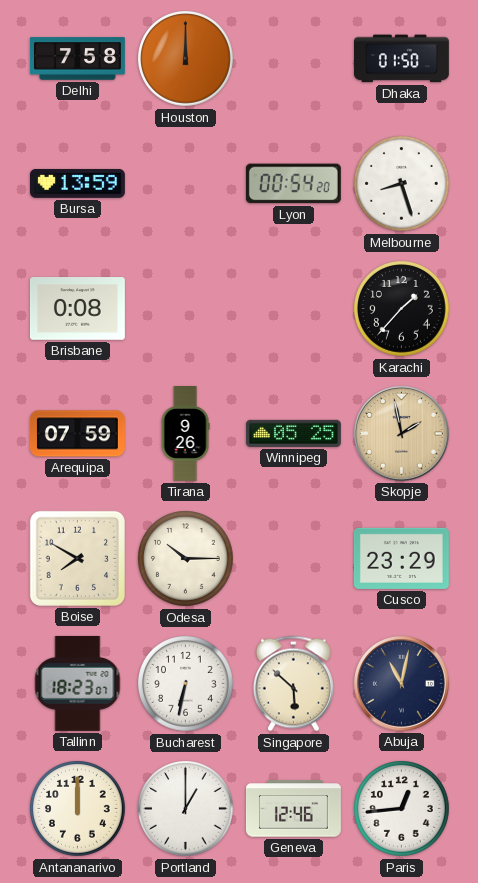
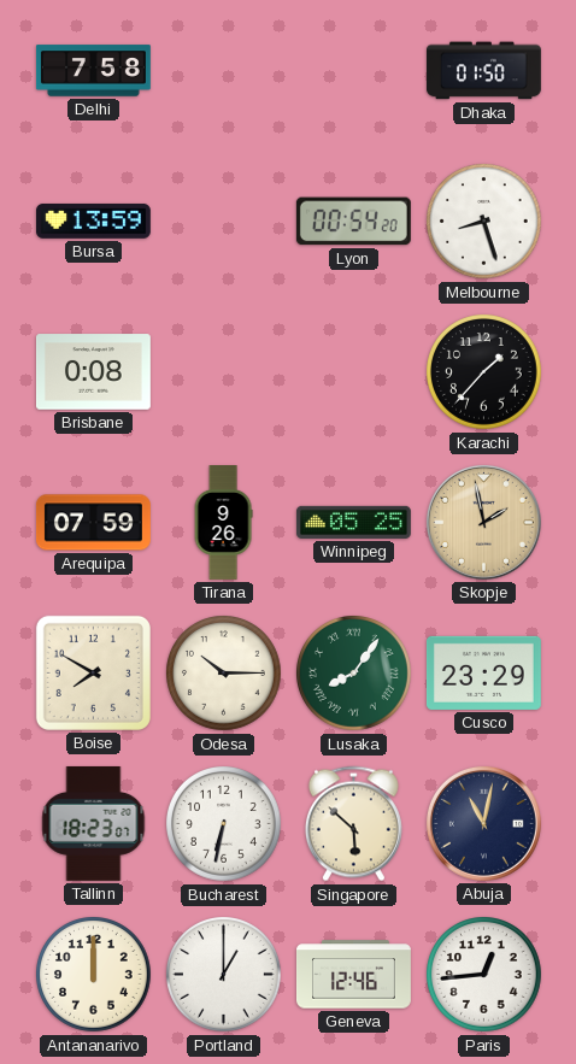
Houston: 12:00 -> none (186, 59)
Lusaka: none -> 8:06 (354, 674)
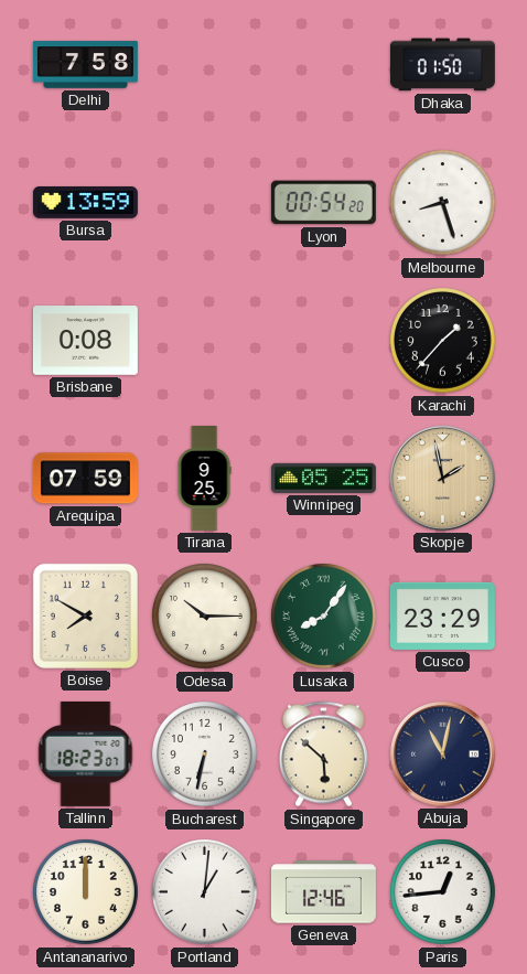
Tirana: 9:26 -> 9:25 (204, 479)
Portland: 1:00 -> 1:01 (205, 892)
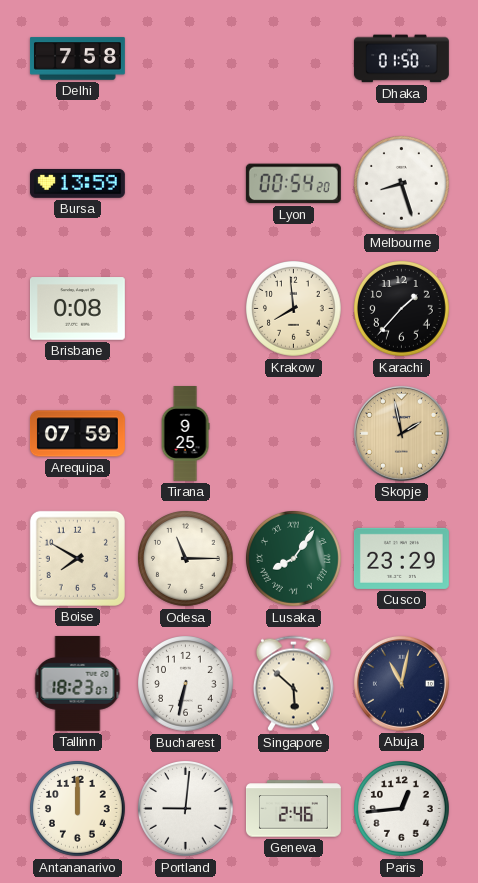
Krakow: none -> 7:59 (294, 309)
Winnipeg: 05:25 -> none (323, 478)
Odesa: 10:15 -> 11:15 (186, 559)
Portland: 1:01 -> 9:01 (186, 809)
Geneva: 12:46 -> 2:46 (294, 809)
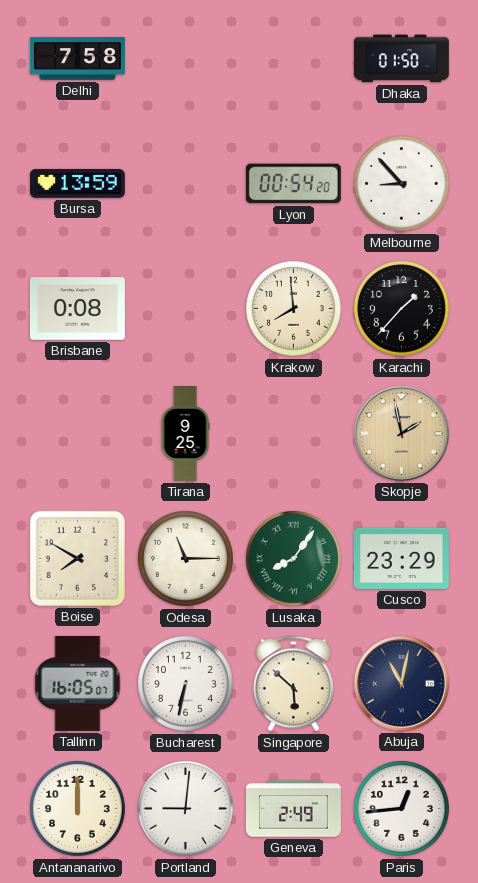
Melbourne: 8:27 -> 8:53 (402, 184)
Arequipa: 07:59 -> none (77, 434)
Tallinn: 18:23 -> 16:05 (78, 683)
Geneva: 2:46 -> 2:49 (294, 809)
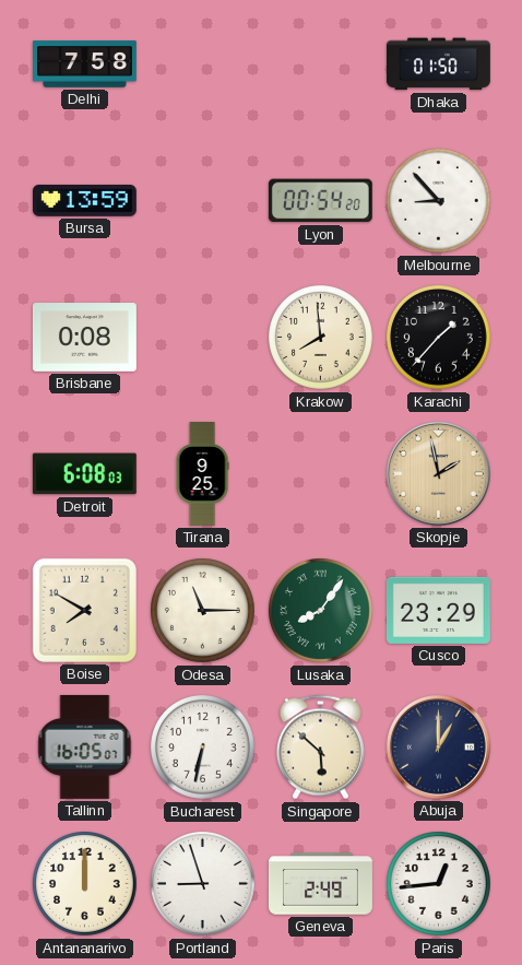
Detroit: none -> 6:08 (84, 474)
Abuja: 11:02 -> 1:00 (438, 746)
Portland: 9:01 -> 8:57 (203, 884)
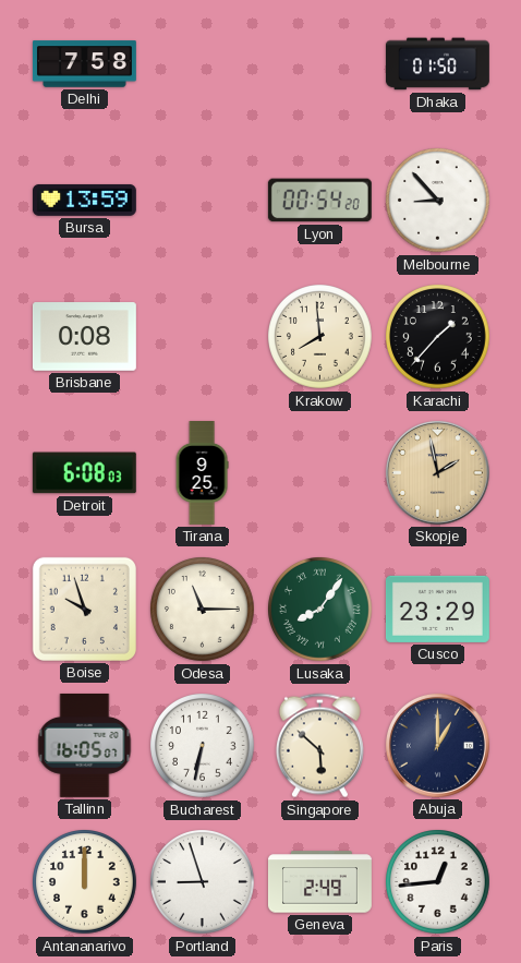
Boise: 7:50 -> 9:57 (84, 609)
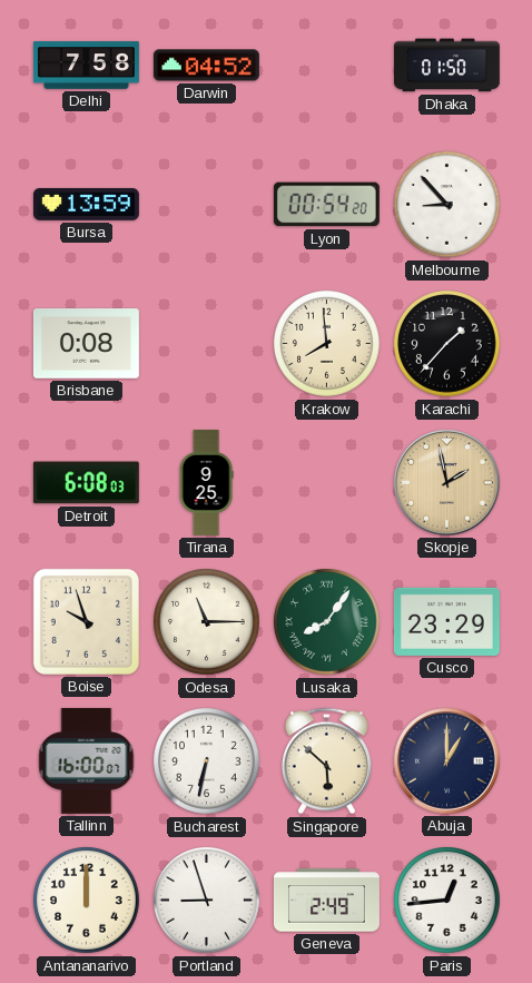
Darwin: none -> 04:52 (206, 66)
Tallinn: 16:05 -> 16:00 (87, 760)
